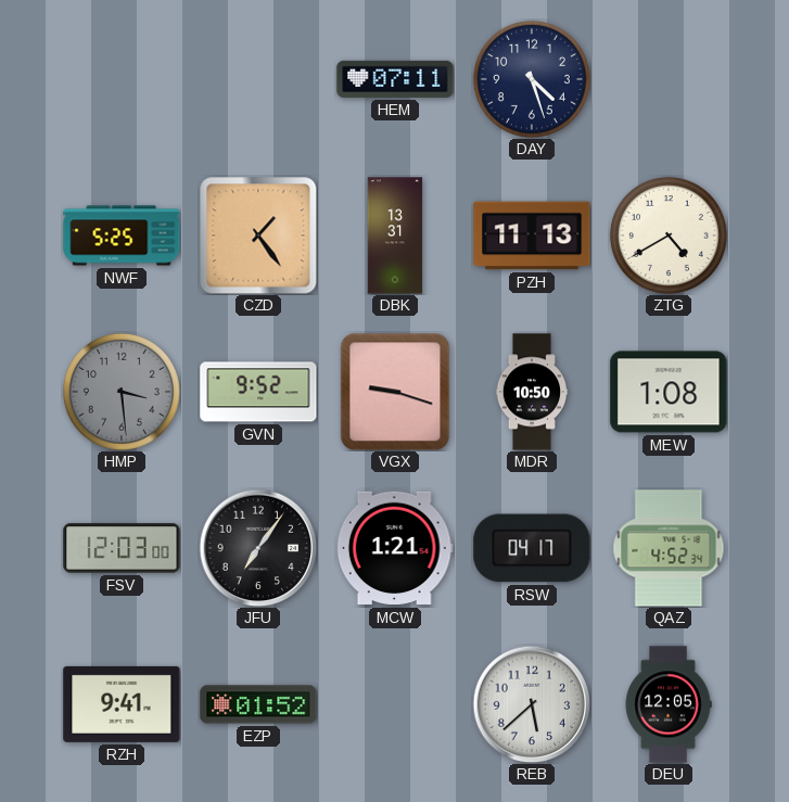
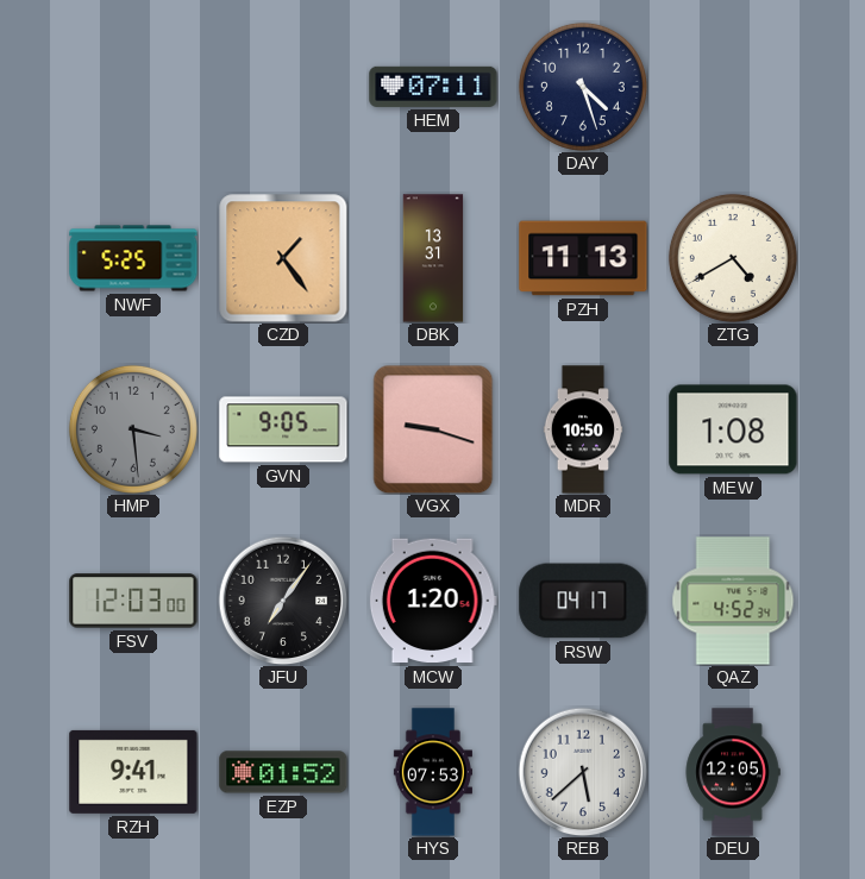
GVN: 9:52 -> 9:05 (283, 429)
MCW: 1:21 -> 1:20 (433, 601)
HYS: none -> 07:53 (433, 772)
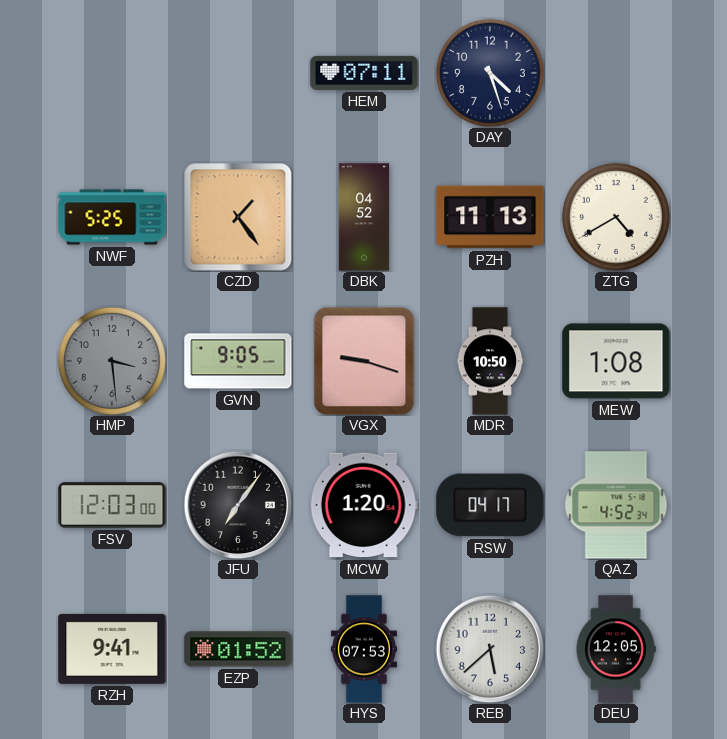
DBK: 13:31 -> 04:52 (364, 217)
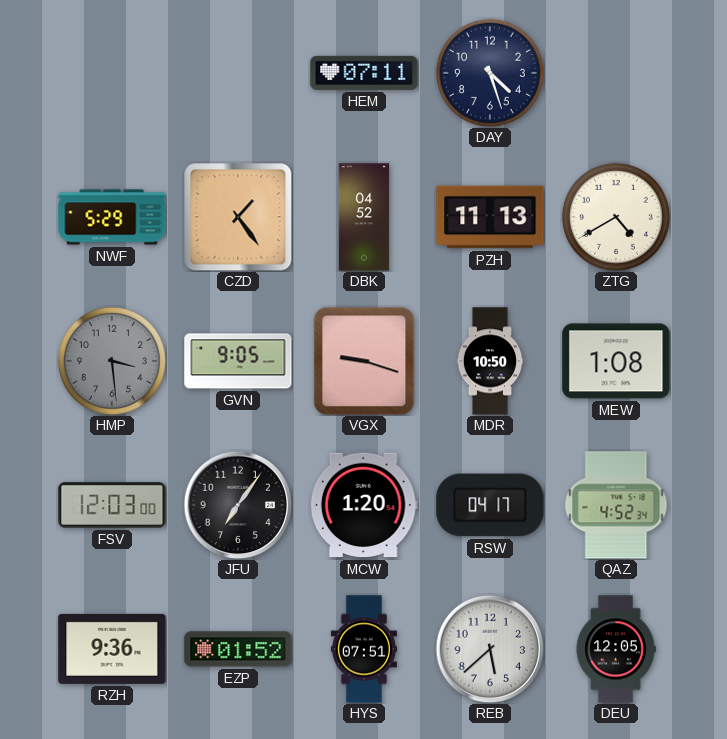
NWF: 5:25 -> 5:29 (112, 217)
RZH: 9:41 -> 9:36 (112, 649)
HYS: 07:53 -> 07:51 (364, 649)
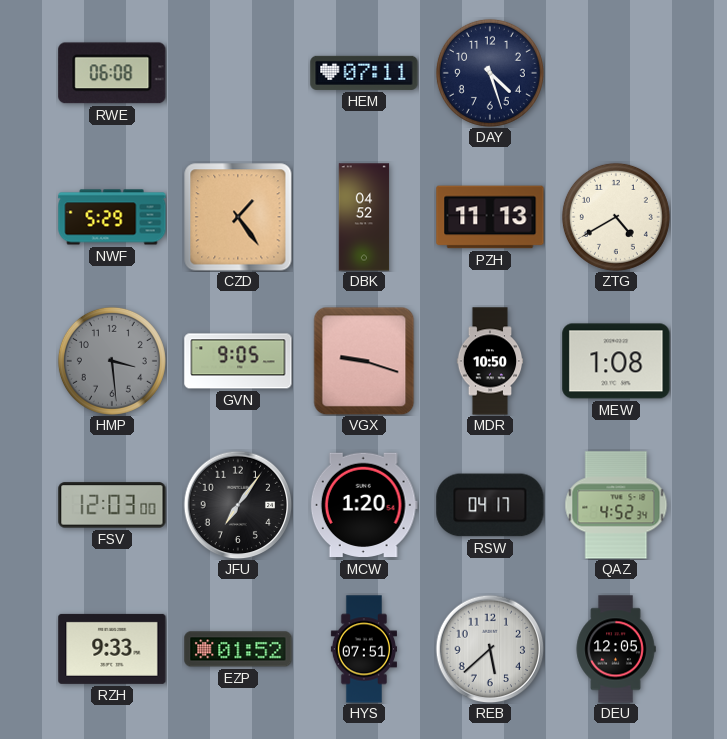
RWE: none -> 06:08 (112, 73)
RZH: 9:36 -> 9:33 (112, 649)
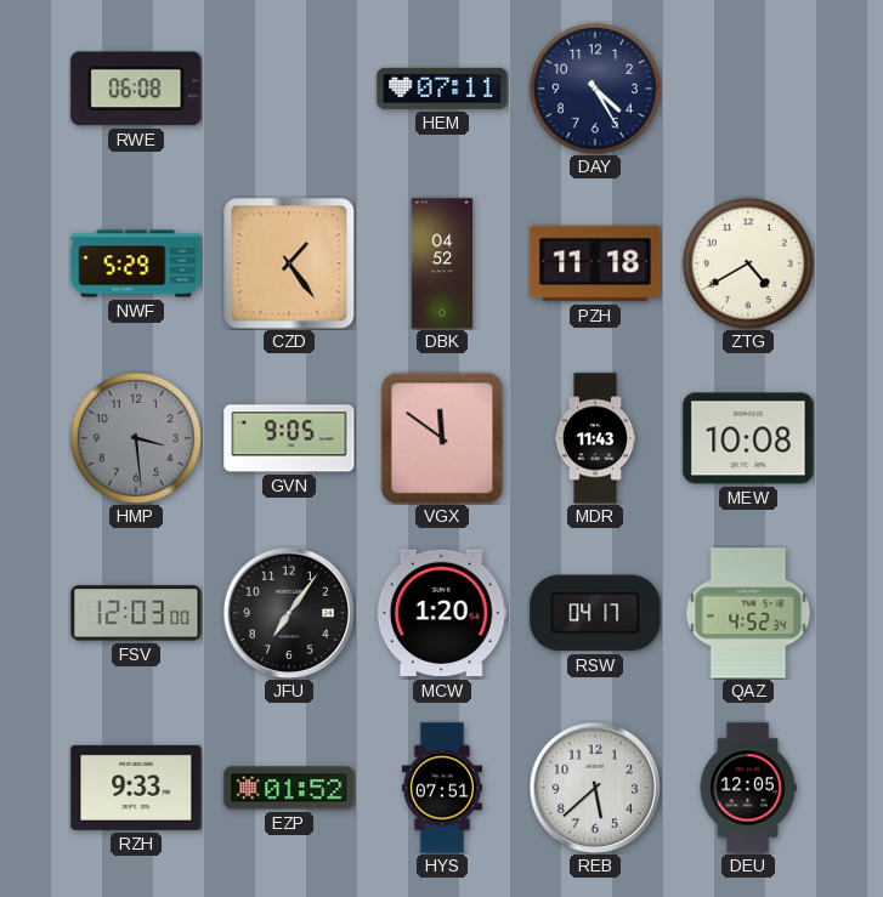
DAY: 4:27 -> 4:25 (595, 89)
PZH: 11:13 -> 11:18 (595, 263)
VGX: 9:18 -> 11:51 (442, 438)
MDR: 10:50 -> 11:43 (595, 438)
MEW: 1:08 -> 10:08 (748, 438)
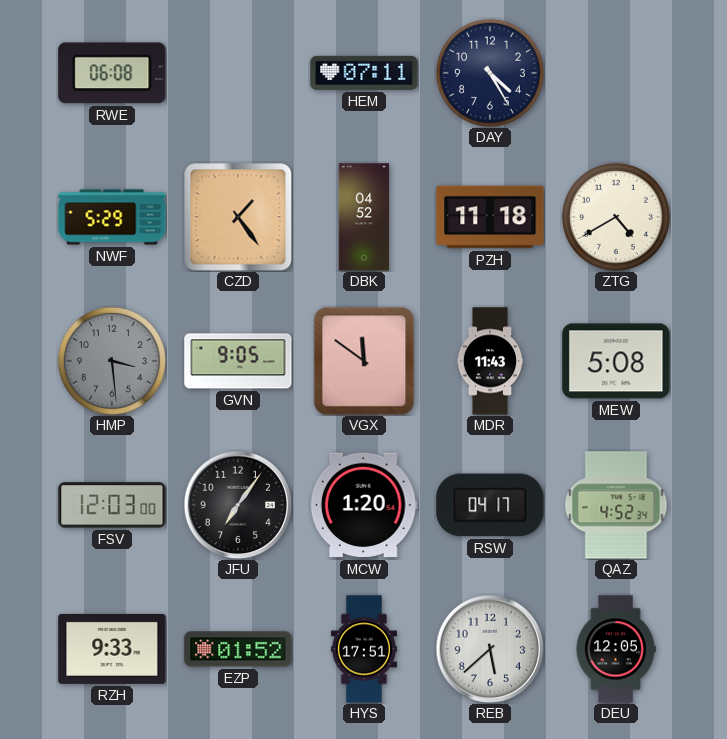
MEW: 10:08 -> 5:08 (616, 361)
HYS: 07:51 -> 17:51 (364, 649)
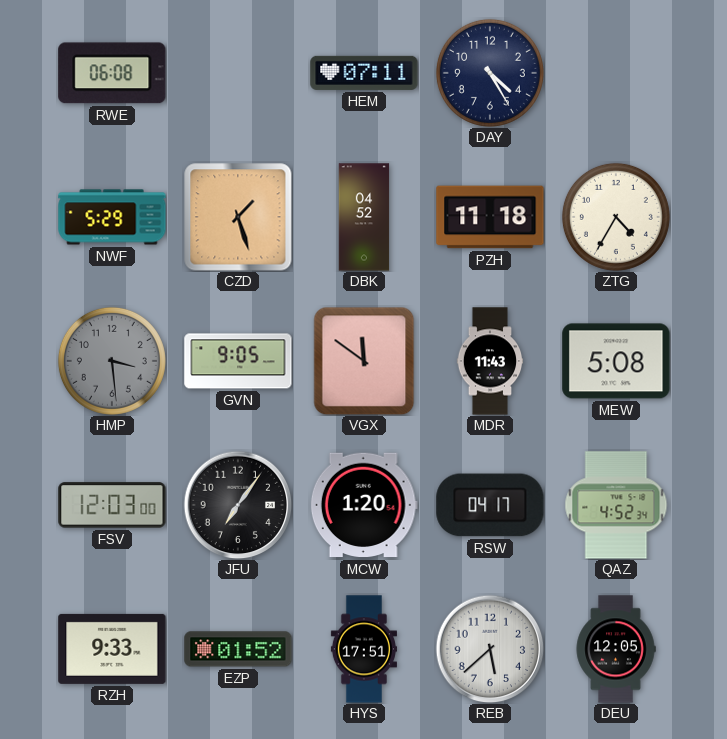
CZD: 1:24 -> 1:27 (238, 217)
ZTG: 4:40 -> 4:35 (616, 217)
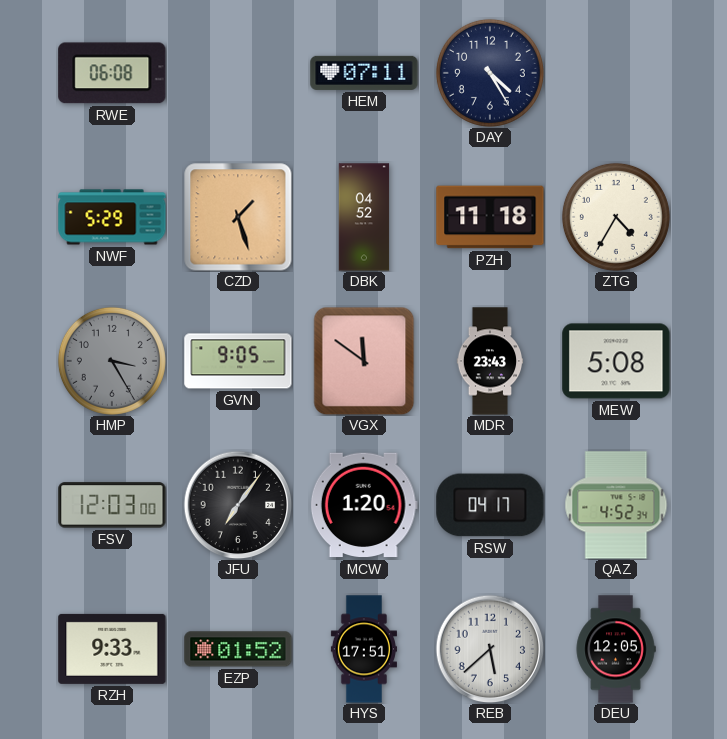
HMP: 3:29 -> 3:25 (112, 361)
MDR: 11:43 -> 23:43 (490, 361)
